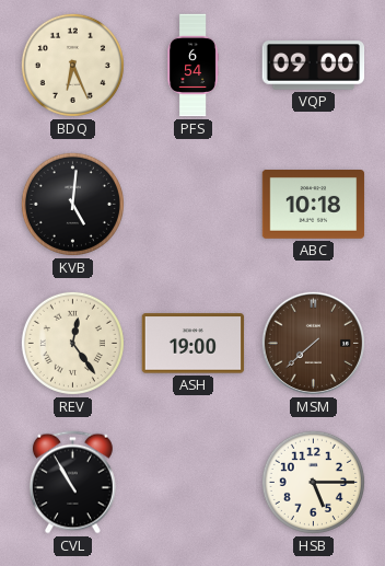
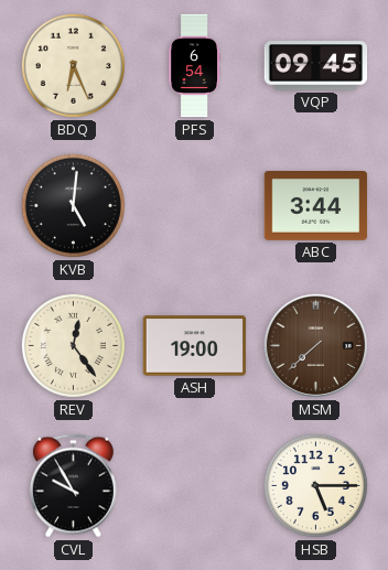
VQP: 09:00 -> 09:45 (316, 66)
ABC: 10:18 -> 3:44 (316, 206)
CVL: 10:55 -> 9:55 (73, 486)
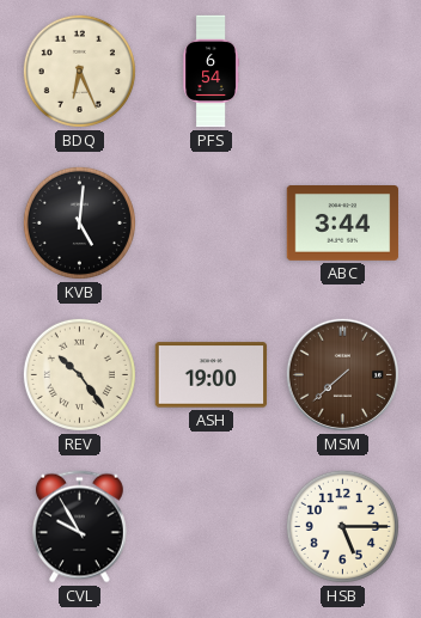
VQP: 09:45 -> none (316, 66)
REV: 12:24 -> 10:24 (79, 374)
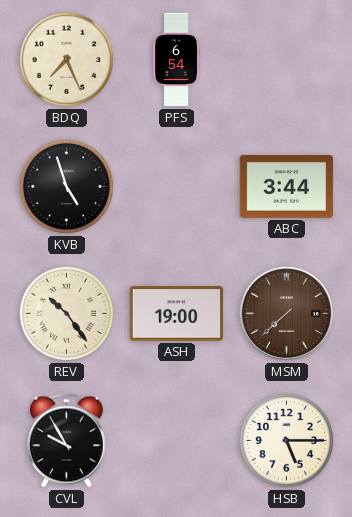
BDQ: 6:26 -> 7:26 (66, 59)
KVB: 5:01 -> 4:57 (66, 186)
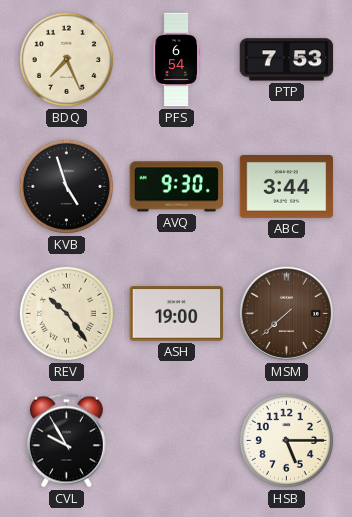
PTP: none -> 7:53 (287, 60)
AVQ: none -> 9:30 (177, 187)
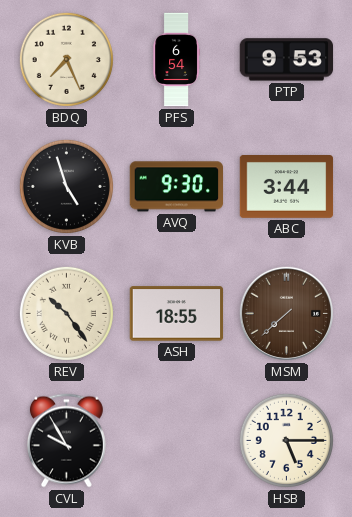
PTP: 7:53 -> 9:53 (287, 60)
ASH: 19:00 -> 18:55 (177, 314)
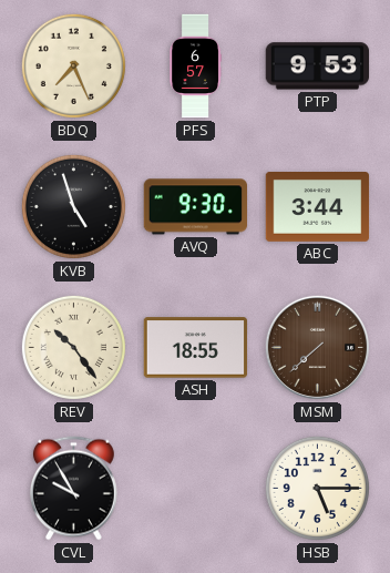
PFS: 6:54 -> 6:57 (195, 66)
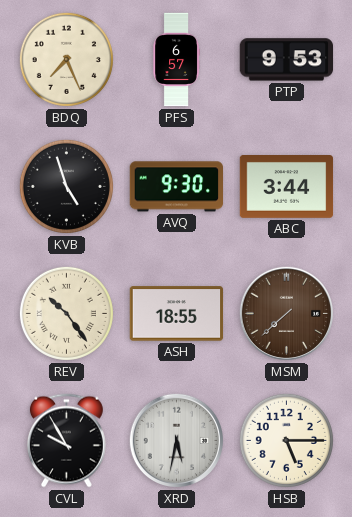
XRD: none -> 5:32 (176, 440)
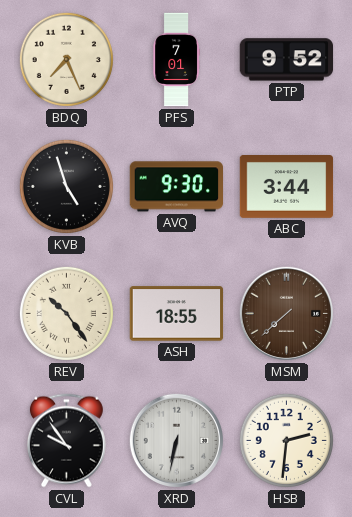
PFS: 6:57 -> 7:01 (176, 60)
PTP: 9:53 -> 9:52 (287, 60)
CVL: 9:55 -> 9:54 (66, 441)
XRD: 5:32 -> 6:32 (176, 440)
HSB: 5:15 -> 2:31 (286, 440)
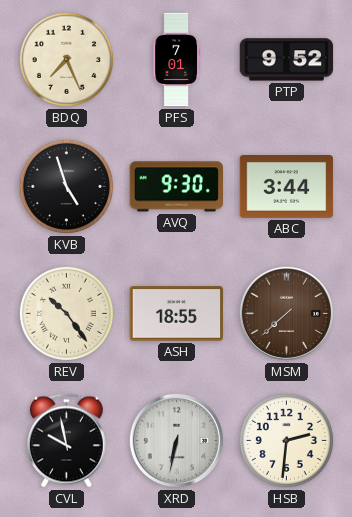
CVL: 9:54 -> 9:58 (66, 441)
